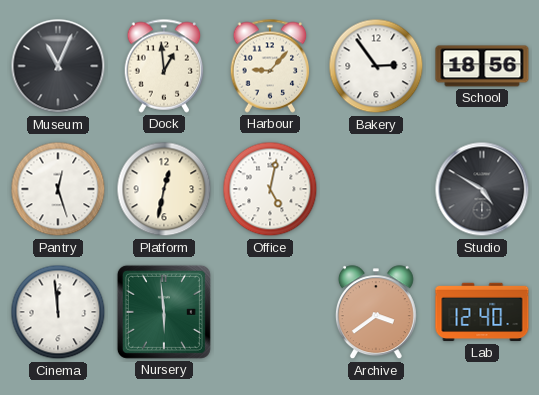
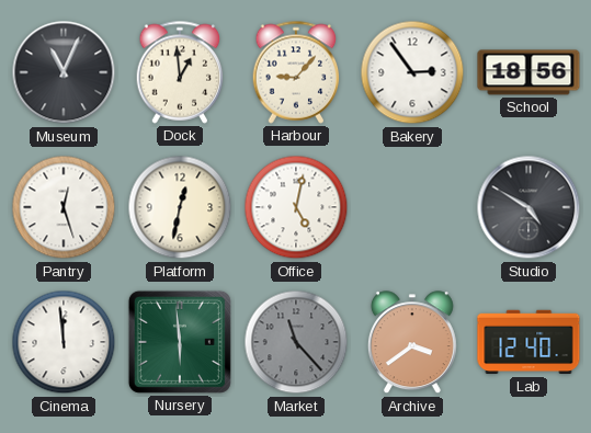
Market: none -> 11:23 (296, 342)
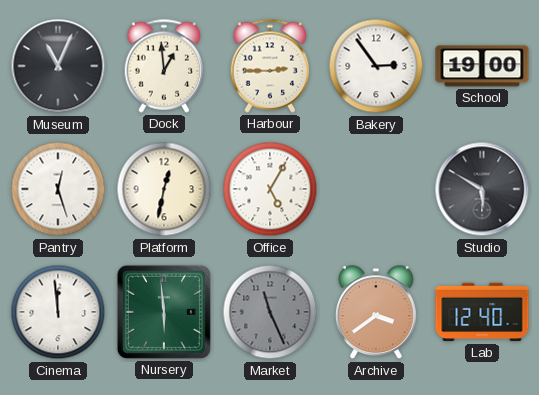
Harbour: 9:07 -> 2:45 (270, 66)
School: 18:56 -> 19:00 (482, 66)
Office: 5:02 -> 5:05 (270, 189)
Studio: 4:50 -> 5:50 (482, 189)
Market: 11:23 -> 11:26 (270, 312)
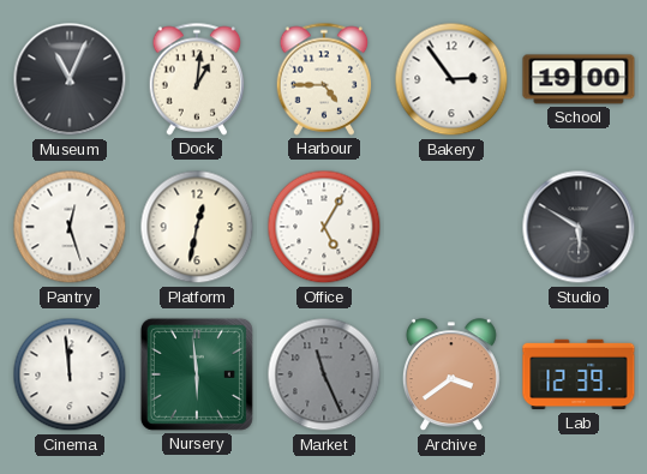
Dock: 12:59 -> 1:01 (197, 79)
Harbour: 2:45 -> 4:45 (324, 79)
Lab: 12:40 -> 12:39 (579, 374)
